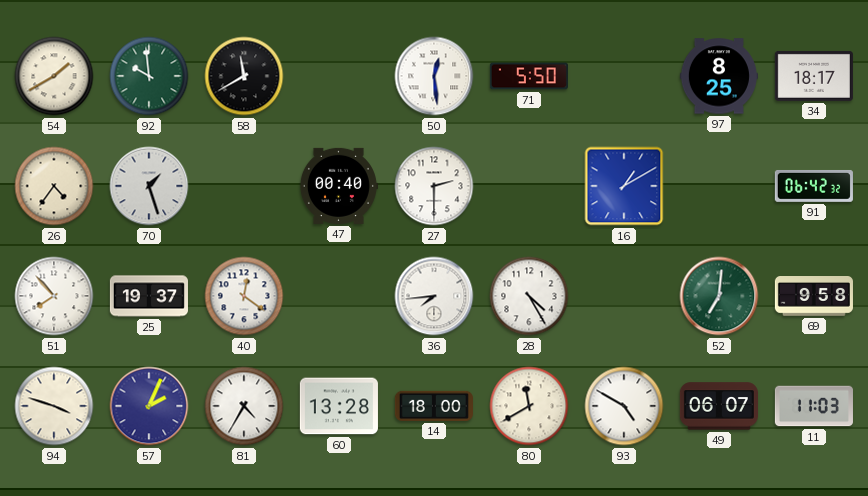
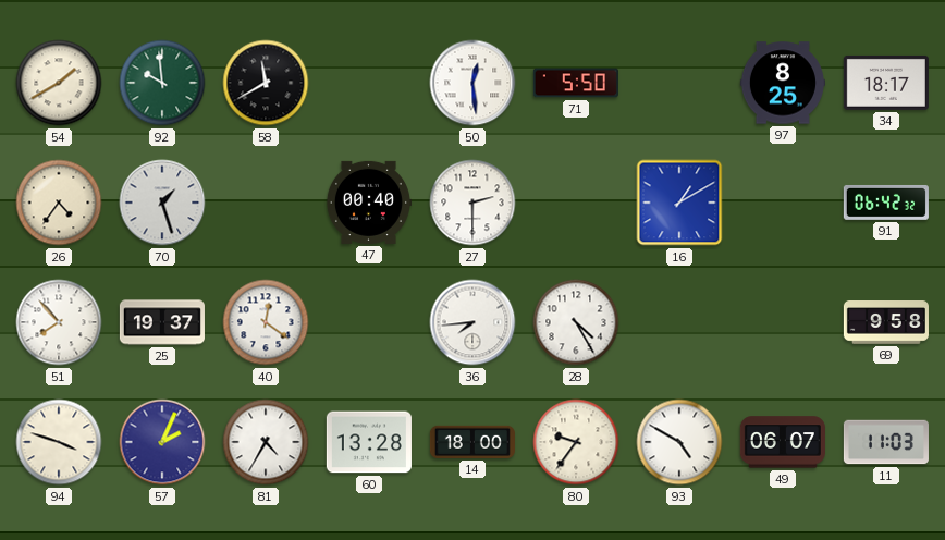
52: 7:01 -> none (719, 296)
80: 11:40 -> 9:36 (576, 442)
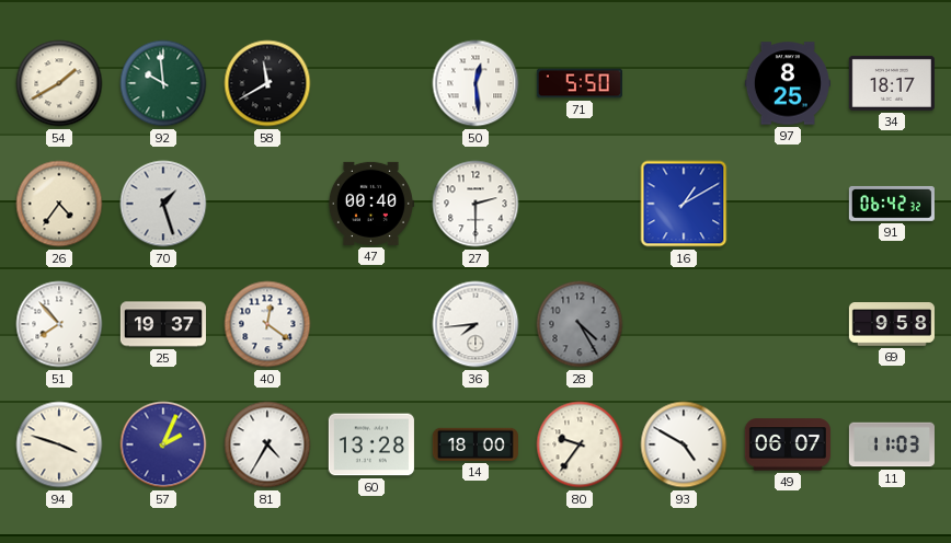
28 dial: white -> grey (580, 324)
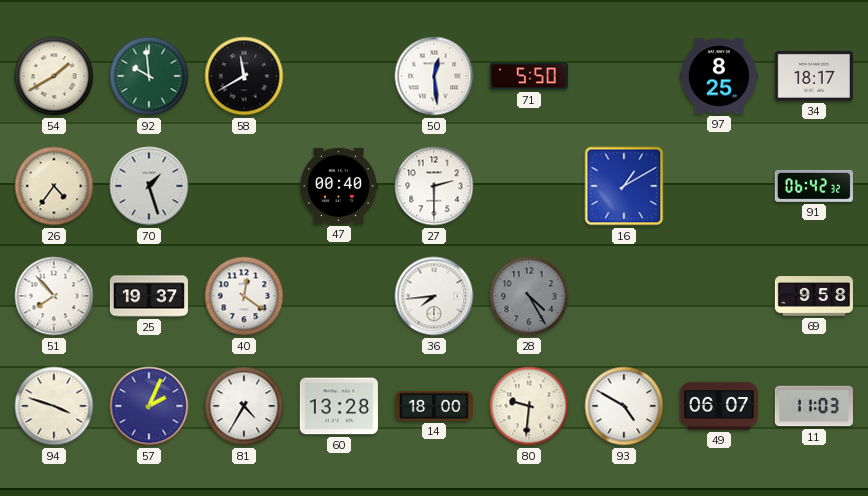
80: 9:36 -> 9:31 (529, 406)
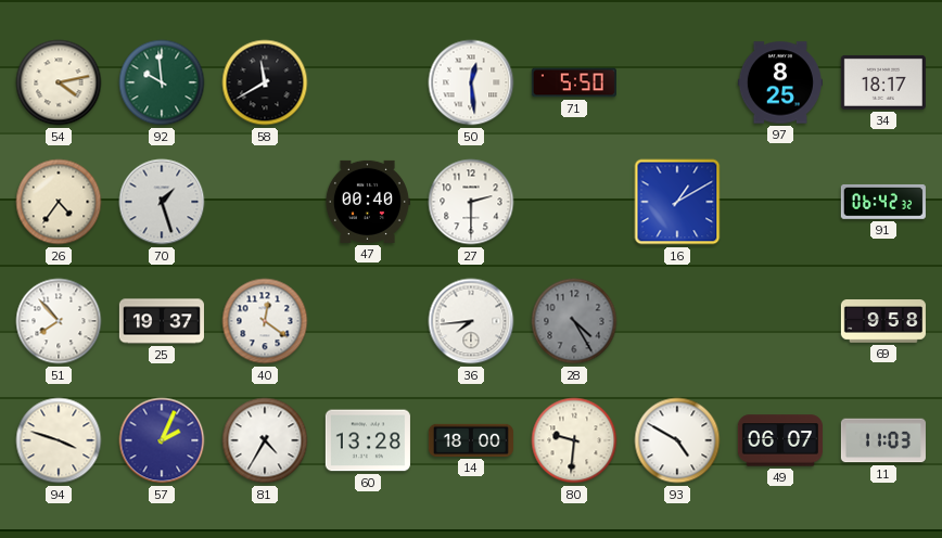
54: 1:40 -> 4:13 (59, 82)
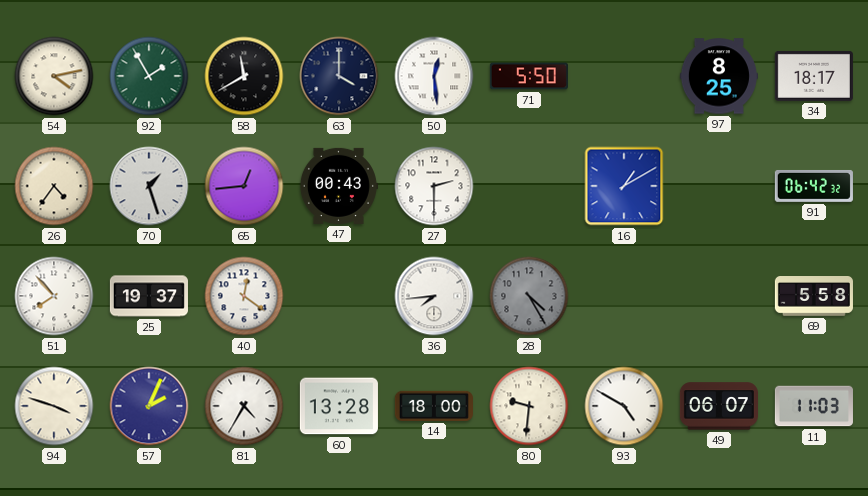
92: 9:59 -> 1:55 (149, 76)
63: none -> 4:00 (339, 76)
65: none -> 12:44 (244, 186)
47: 00:40 -> 00:43 (338, 186)
69: 9:58 -> 5:58 (814, 296)
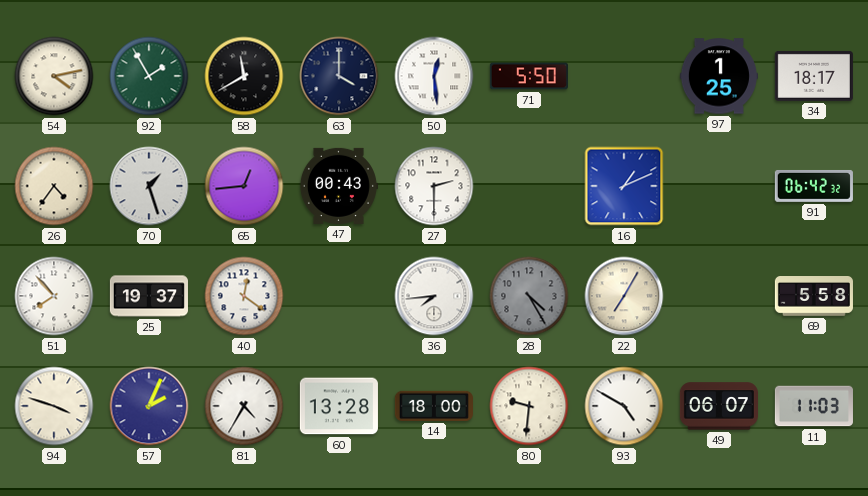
97: 8:25 -> 1:25 (719, 76)
16: 1:10 -> 1:11 (624, 186)
22: none -> 7:05 (624, 296)
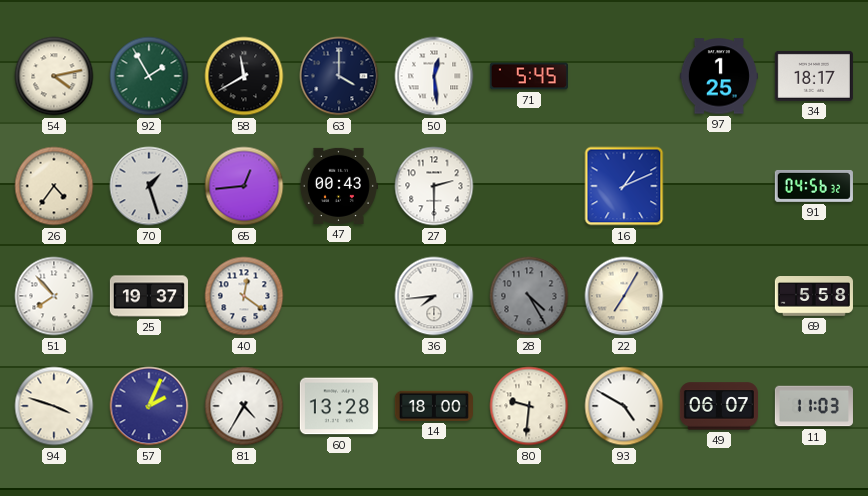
71: 5:50 -> 5:45 (529, 76)
91: 06:42 -> 04:56 (814, 186)
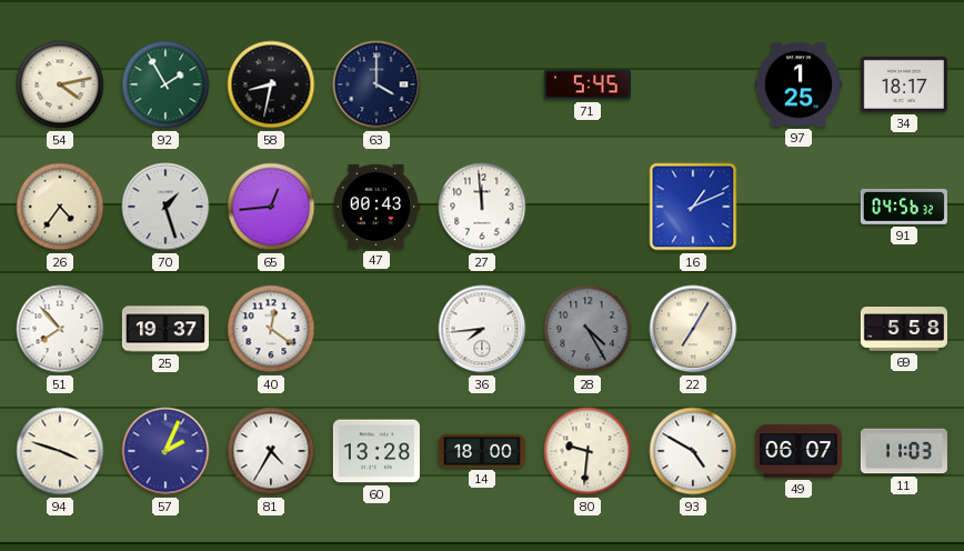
58: 11:40 -> 8:32 (271, 84)
50: 12:29 -> none (434, 76)
27: 2:30 -> 11:59 (482, 207)
